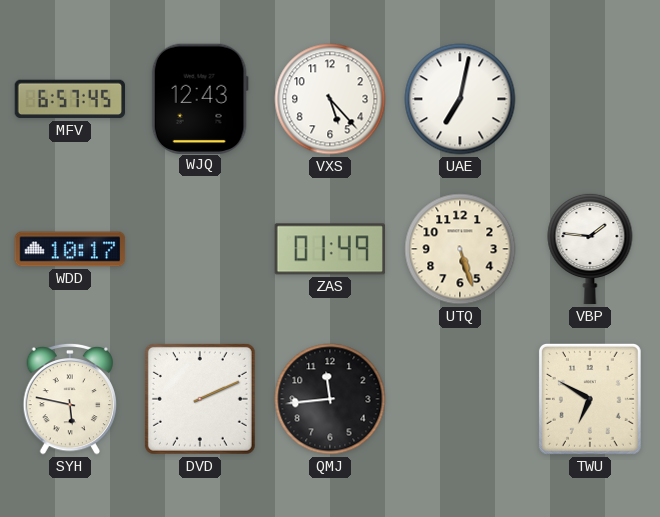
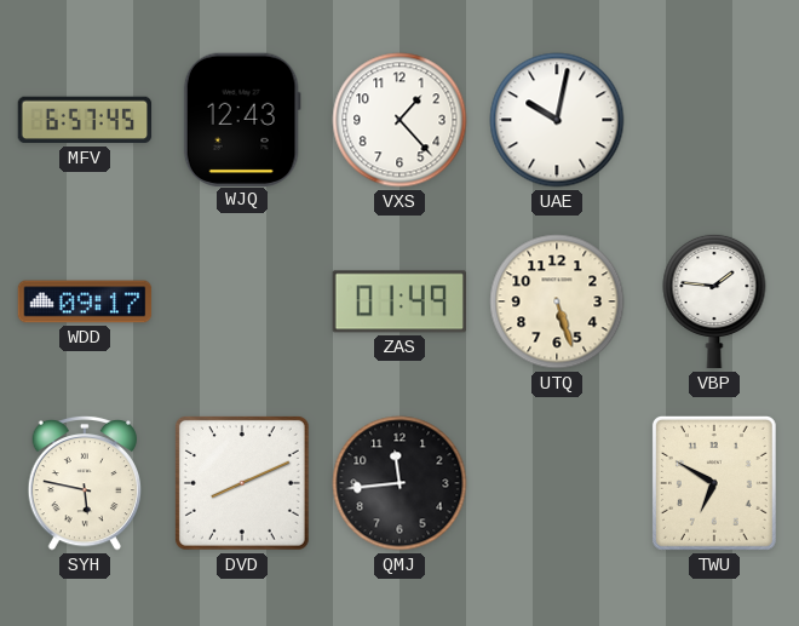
VXS: 5:23 -> 1:23 (399, 120)
UAE: 7:02 -> 10:02 (557, 120)
WDD: 10:17 -> 09:17 (85, 301)
DVD: 2:11 -> 8:11 (242, 483)
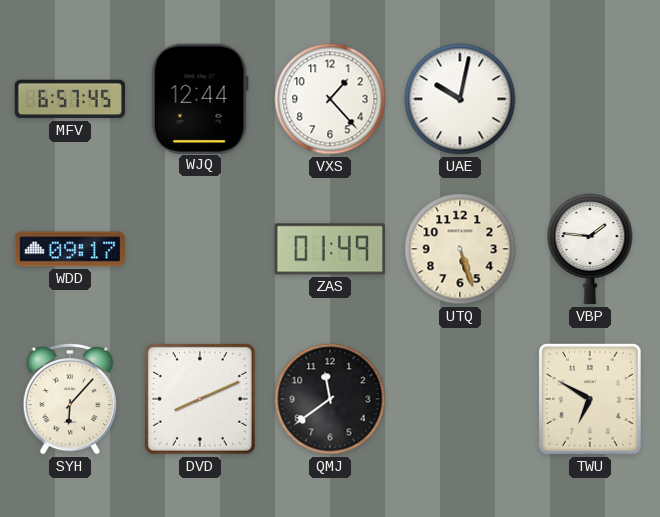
WJQ: 12:43 -> 12:44 (200, 98)
SYH: 5:47 -> 6:07 (70, 399)
QMJ: 11:44 -> 11:39 (330, 399)
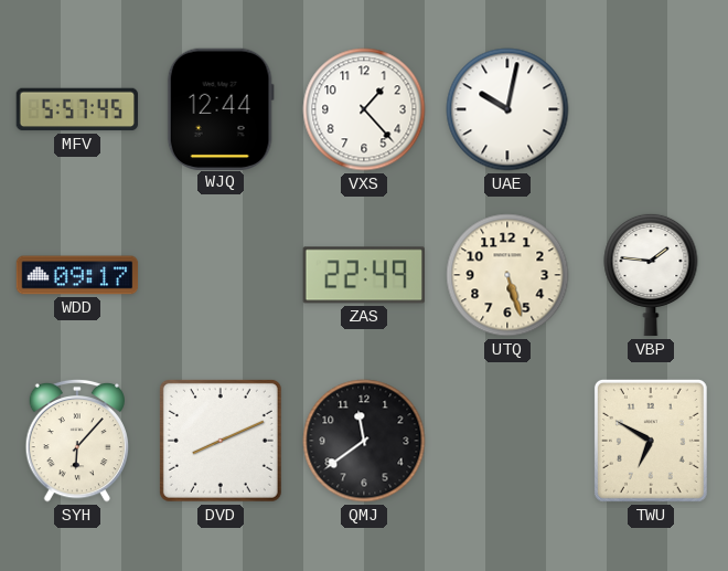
MFV: 6:57 -> 5:57 (77, 109)
ZAS: 01:49 -> 22:49 (364, 275)
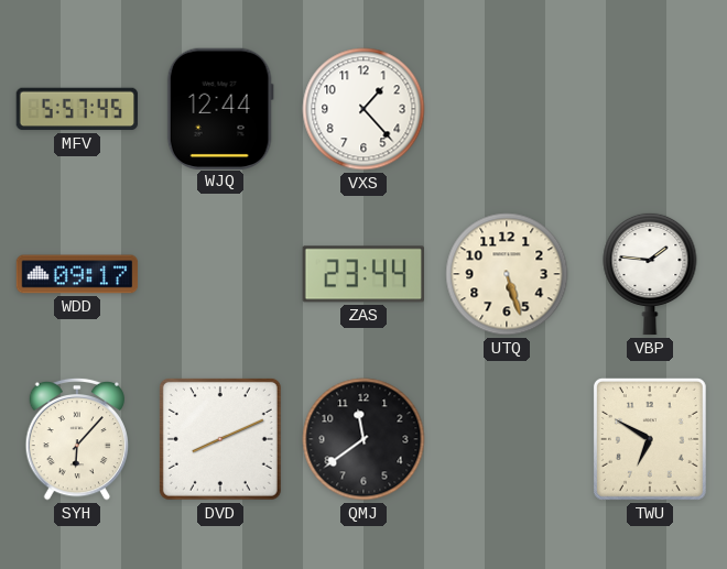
UAE: 10:02 -> none (507, 109)
ZAS: 22:49 -> 23:44 (363, 274)
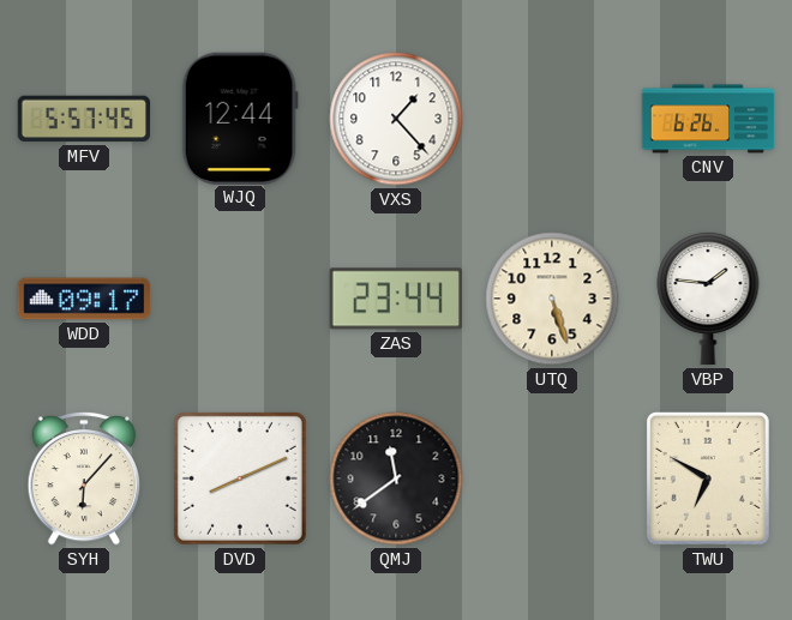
CNV: none -> 6:26 (708, 119)
